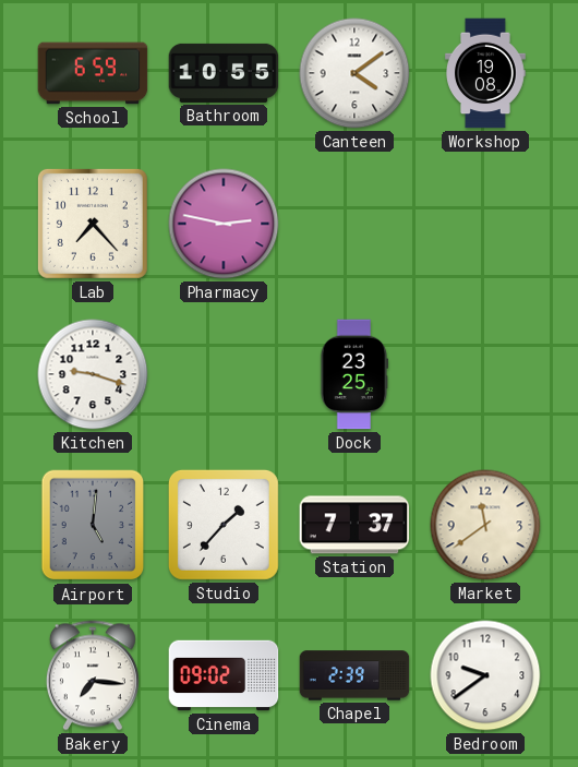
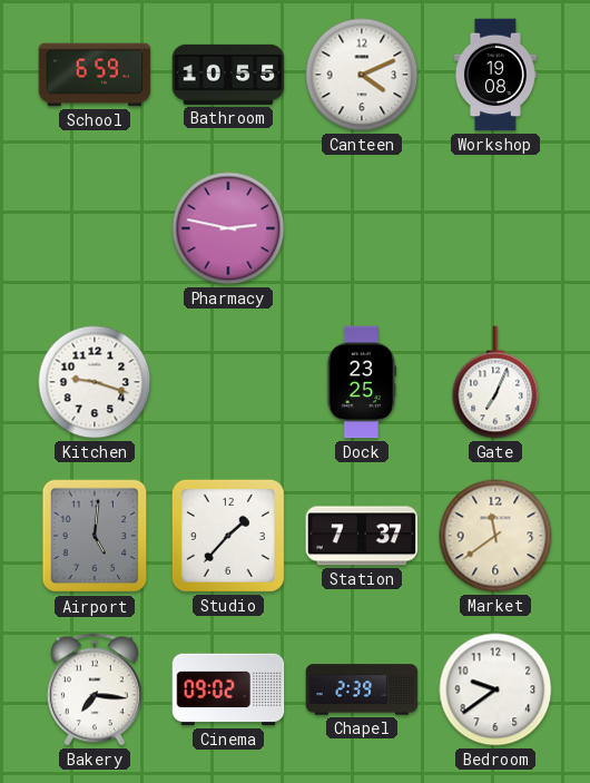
Canteen: 4:09 -> 4:11 (362, 75)
Lab: 7:23 -> none (93, 224)
Gate: none -> 7:04 (495, 382)
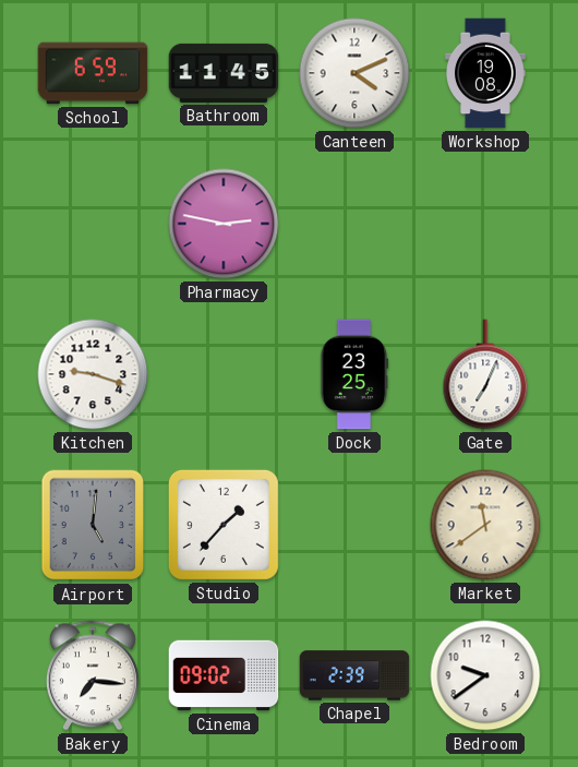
Bathroom: 10:55 -> 11:45 (224, 73)
Station: 7:37 -> none (362, 536)
